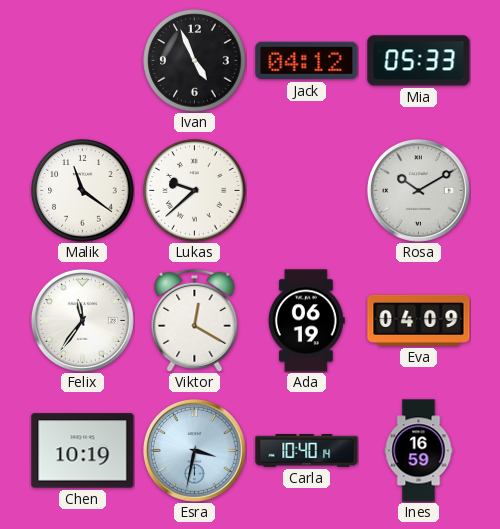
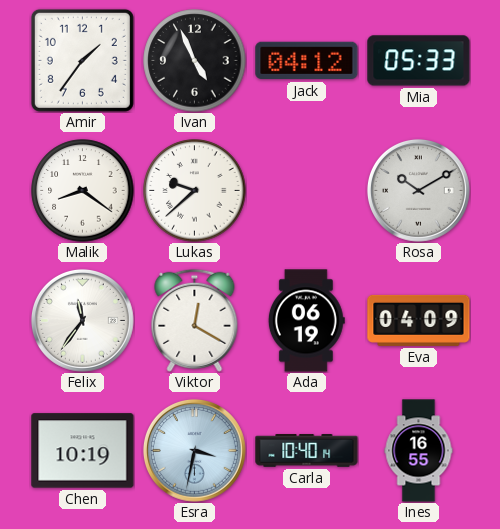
Amir: none -> 1:36 (82, 60)
Malik: 11:21 -> 8:21 (83, 191)
Ines: 16:59 -> 16:55 (419, 451)
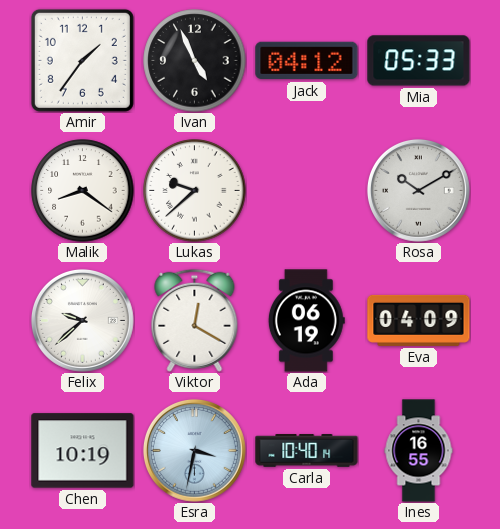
Felix: 11:36 -> 9:38 (82, 320)
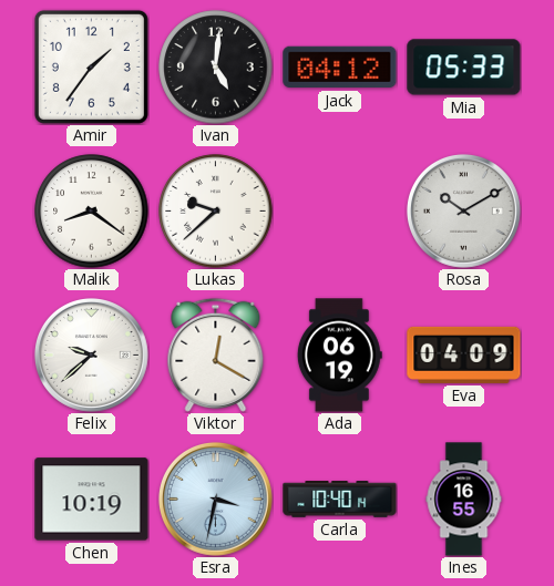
Ivan: 4:56 -> 5:01 (216, 68)
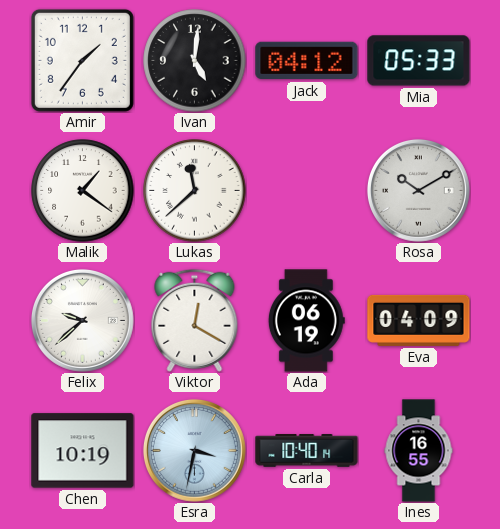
Malik: 8:21 -> 1:21 (83, 191)
Lukas: 9:38 -> 11:38 (195, 191)
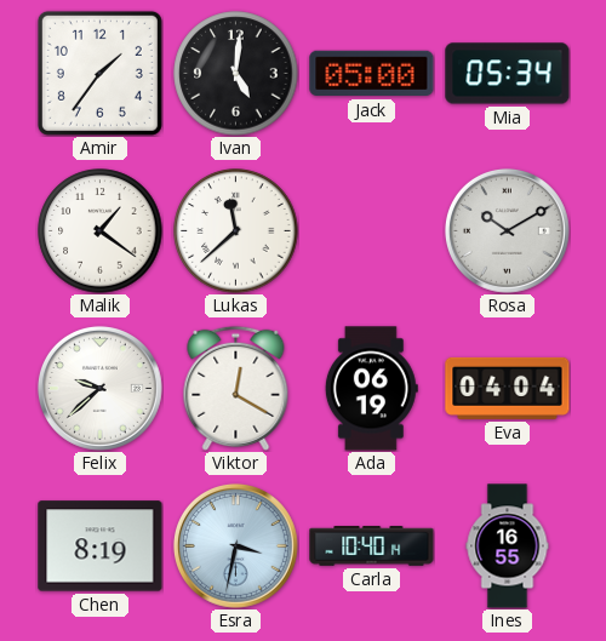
Jack: 04:12 -> 05:00 (372, 74)
Mia: 05:33 -> 05:34 (508, 74)
Eva: 04:09 -> 04:04 (508, 388)
Chen: 10:19 -> 8:19 (101, 546)
